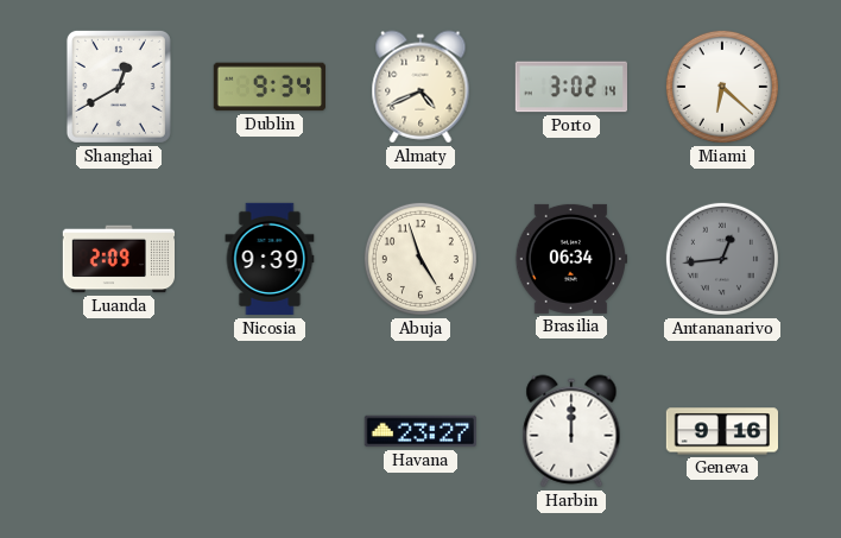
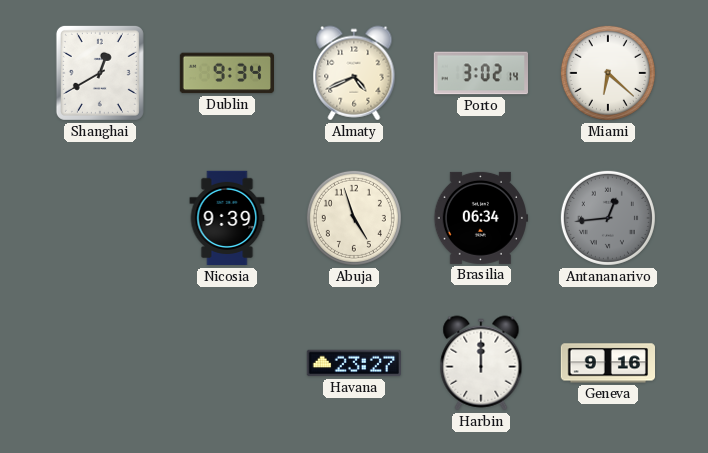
Luanda: 2:09 -> none (119, 259)
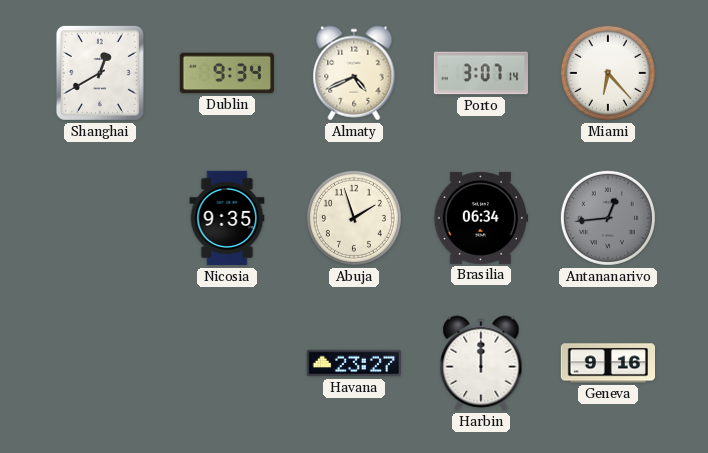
Porto: 3:02 -> 3:07 (480, 73)
Miami: 6:22 -> 6:23 (608, 73)
Nicosia: 9:39 -> 9:35 (227, 218)
Abuja: 4:57 -> 1:57 (354, 218)
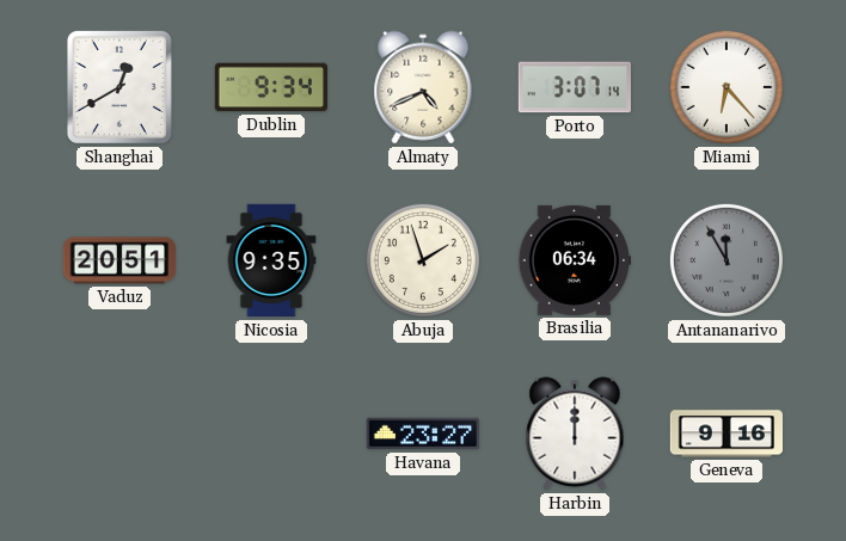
Vaduz: none -> 20:51 (119, 260)
Antananarivo: 12:44 -> 11:55 (727, 260)
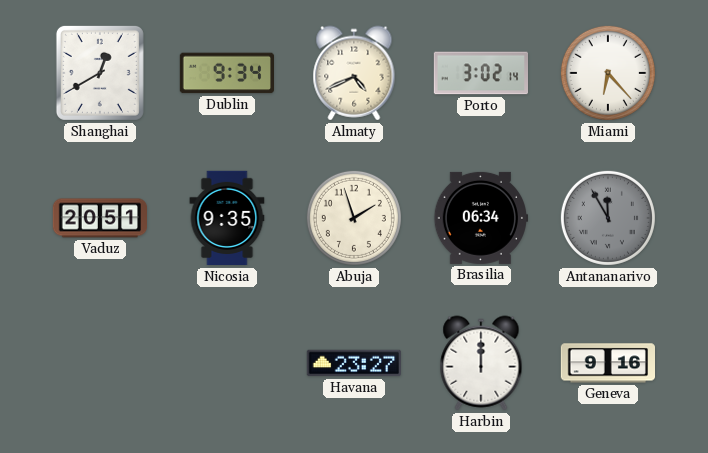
Porto: 3:07 -> 3:02 (480, 73)
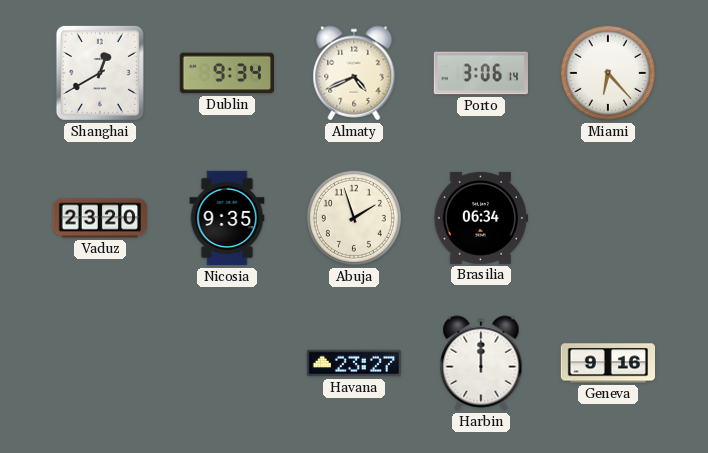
Porto: 3:02 -> 3:06 (480, 73)
Vaduz: 20:51 -> 23:20 (100, 218)
Antananarivo: 11:55 -> none (608, 218)
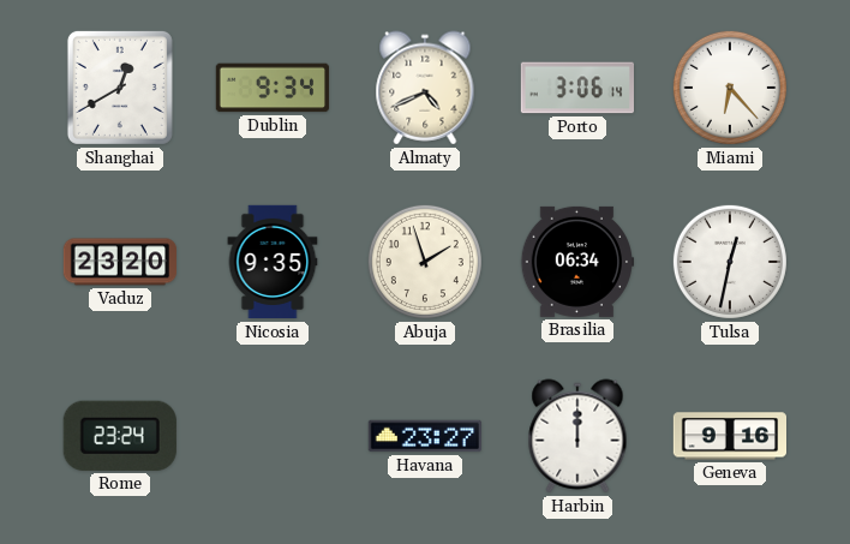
Tulsa: none -> 12:32 (730, 262)
Rome: none -> 23:24 (120, 436)
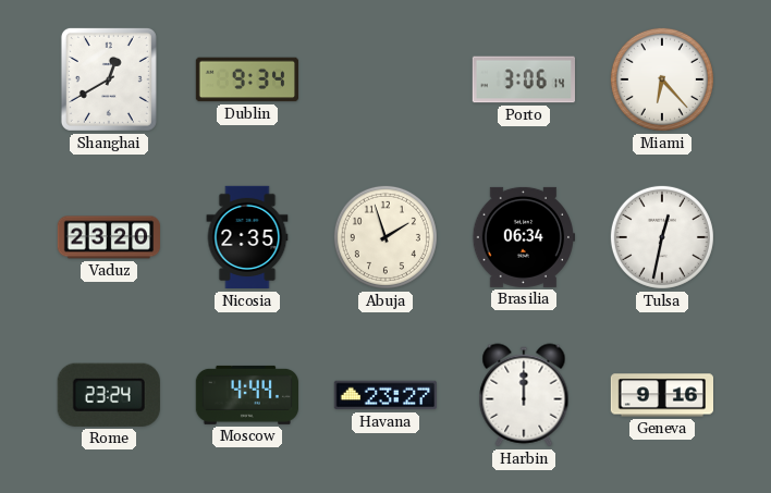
Almaty: 4:41 -> none (425, 88)
Nicosia: 9:35 -> 2:35 (247, 237)
Moscow: none -> 4:44 (246, 395)
